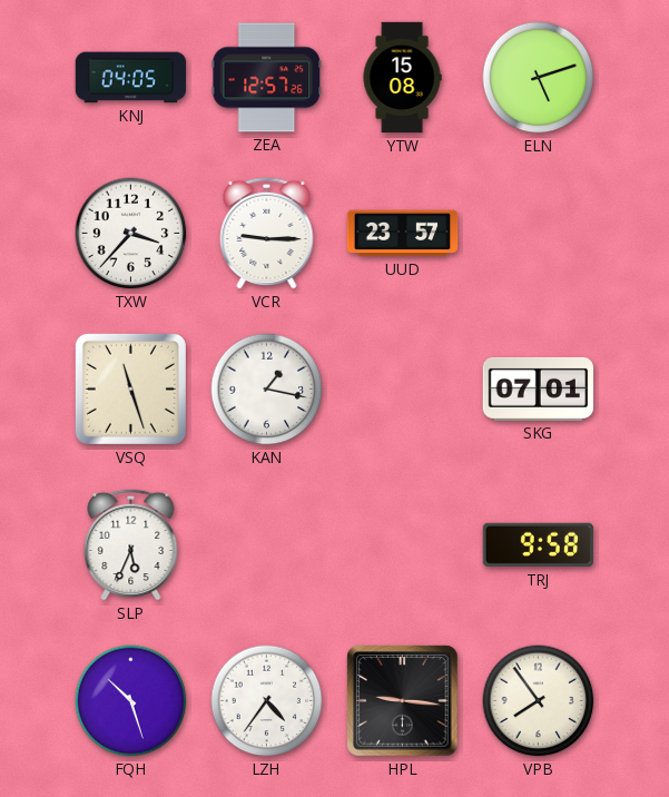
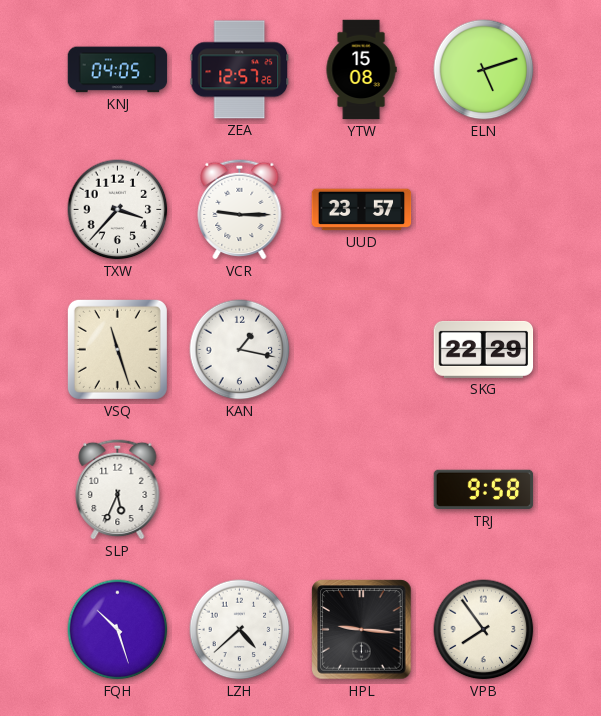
SKG: 07:01 -> 22:29 (484, 349)
LZH: 4:36 -> 4:38 (240, 630)
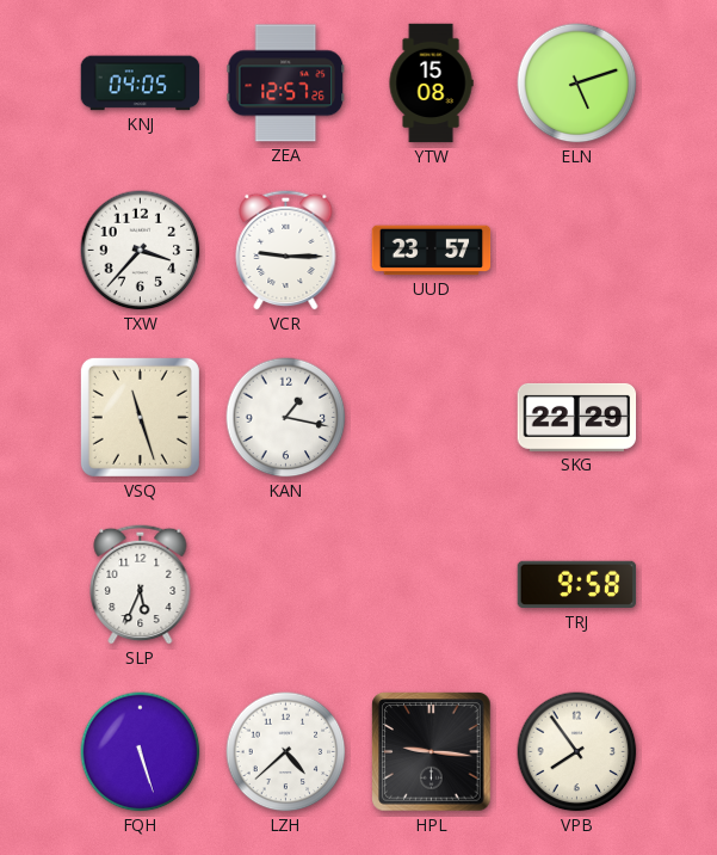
FQH: 10:27 -> 5:27 (141, 752)
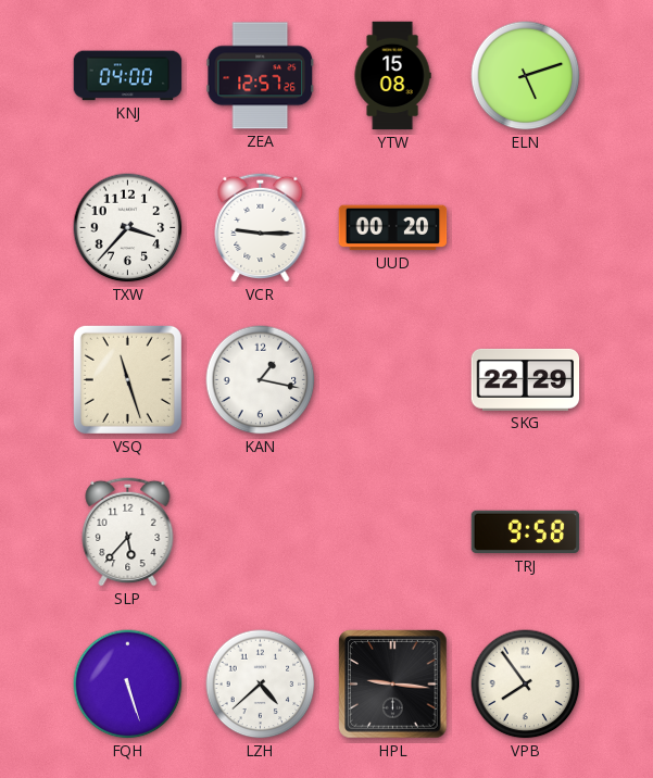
KNJ: 04:05 -> 04:00 (128, 76)
UUD: 23:57 -> 00:20 (393, 228)
SLP: 5:34 -> 5:37 (128, 531)
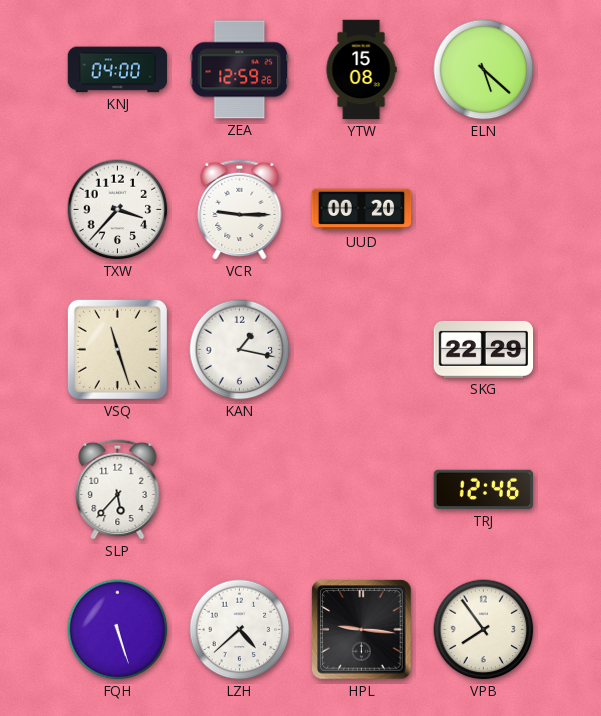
ZEA: 12:57 -> 12:59 (240, 70)
ELN: 5:12 -> 5:22 (484, 70)
TRJ: 9:58 -> 12:46 (484, 490)
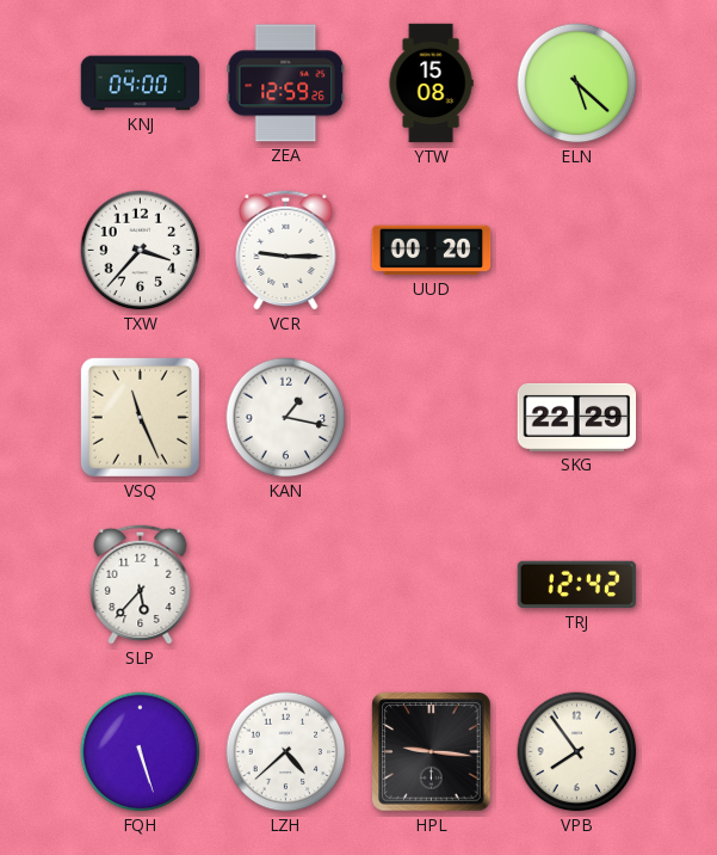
VSQ: 11:27 -> 11:26 (140, 417)
TRJ: 12:46 -> 12:42 (577, 585)
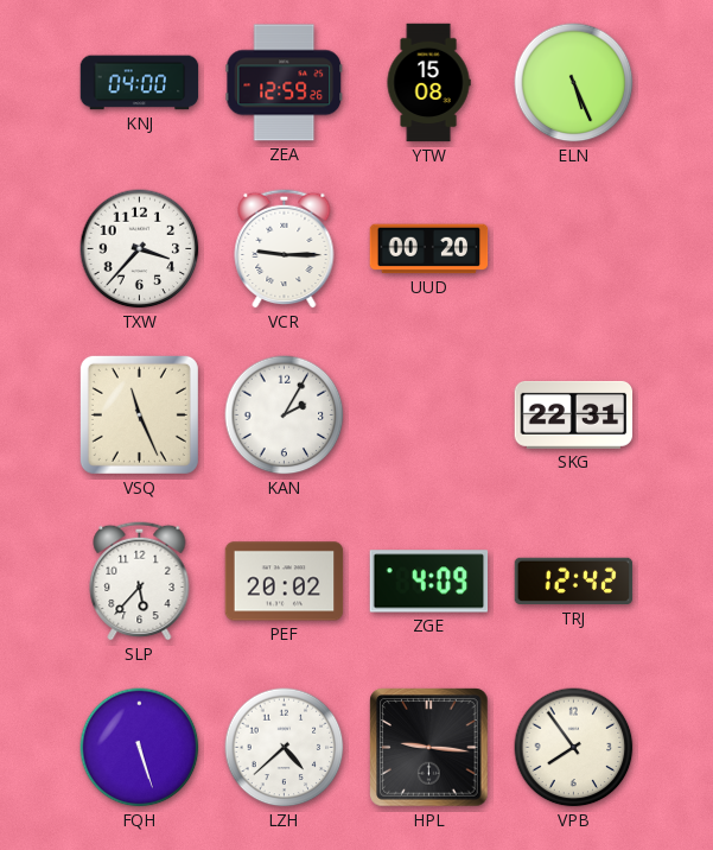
ELN: 5:22 -> 5:26 (574, 83)
KAN: 1:17 -> 2:05 (285, 416)
SKG: 22:29 -> 22:31 (574, 414)
PEF: none -> 20:02 (285, 582)
ZGE: none -> 4:09 (429, 582)
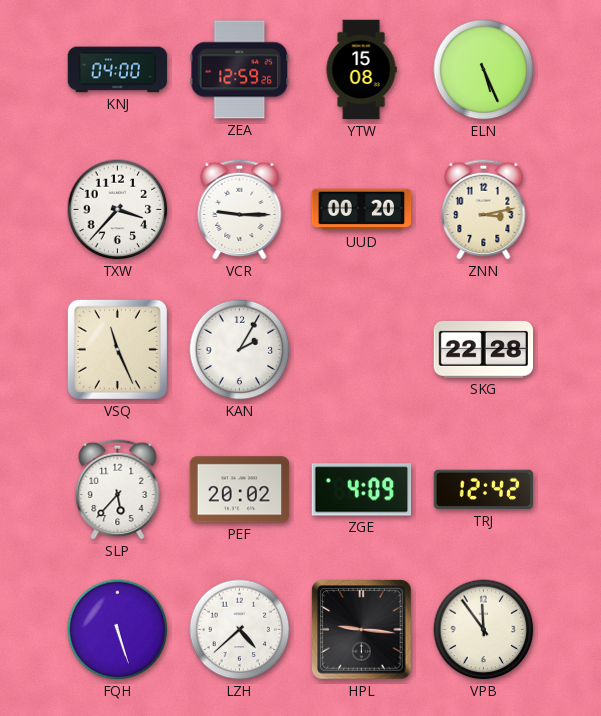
ZNN: none -> 3:13 (484, 209)
SKG: 22:31 -> 22:28 (484, 349)
VPB: 7:54 -> 11:54 (484, 630)
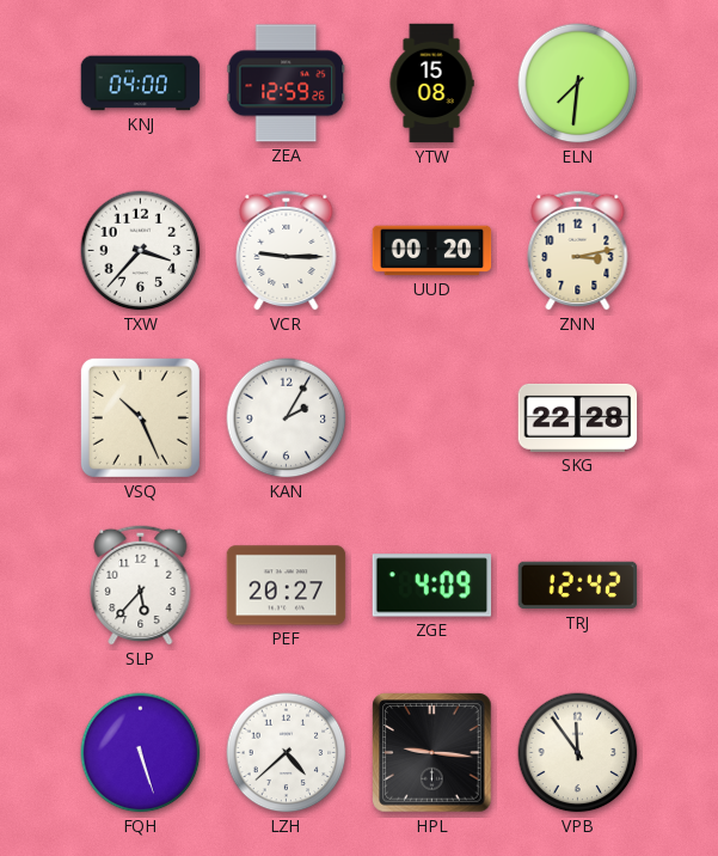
ELN: 5:26 -> 7:31 (578, 84)
VSQ: 11:26 -> 10:26 (140, 417)
PEF: 20:02 -> 20:27 (287, 586)
